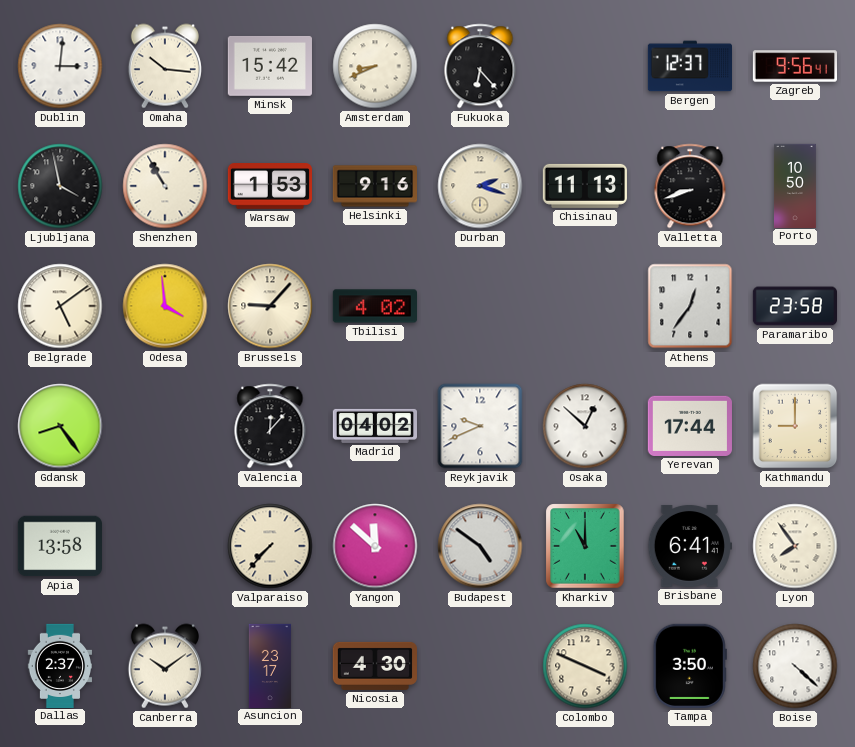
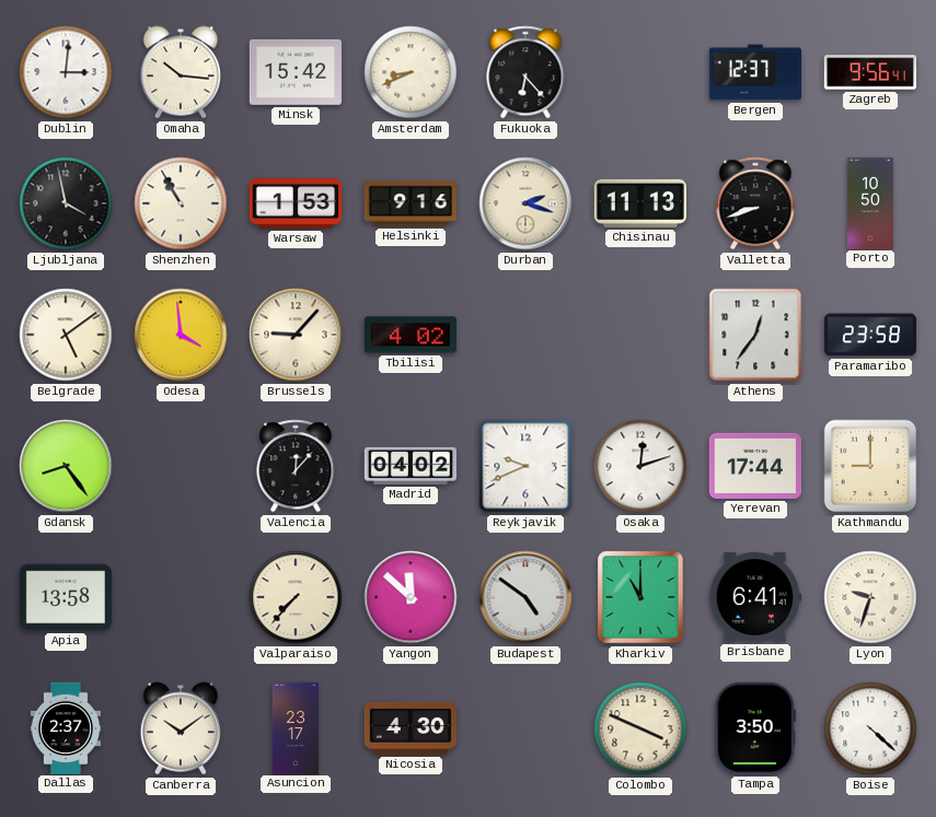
Osaka: 12:52 -> 12:12 (640, 466)
Lyon: 7:54 -> 9:33 (870, 597)
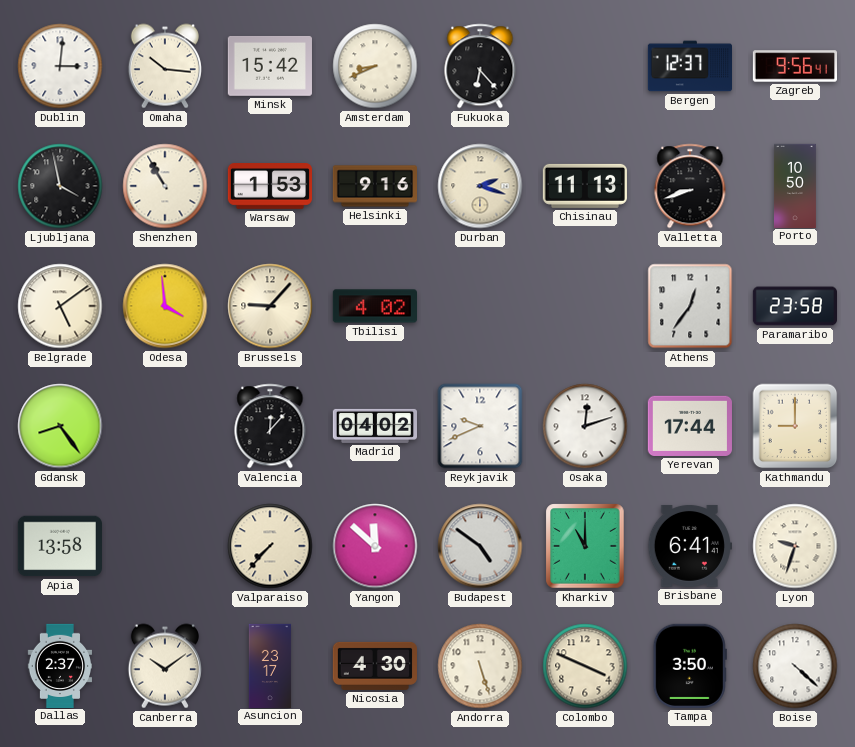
Andorra: none -> 5:27 (480, 666)
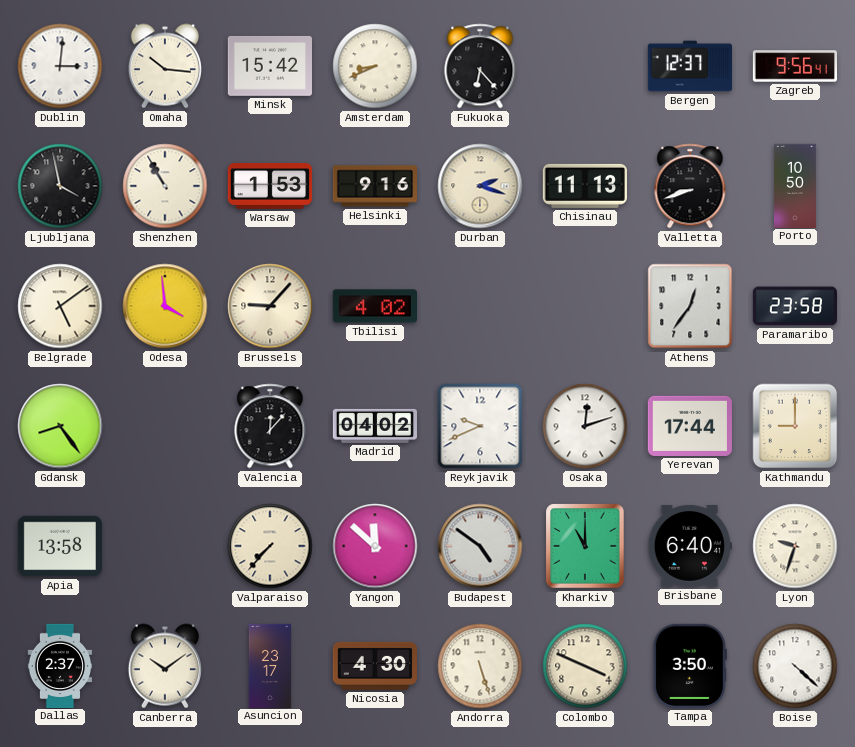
Brisbane: 6:41 -> 6:40 (690, 546)
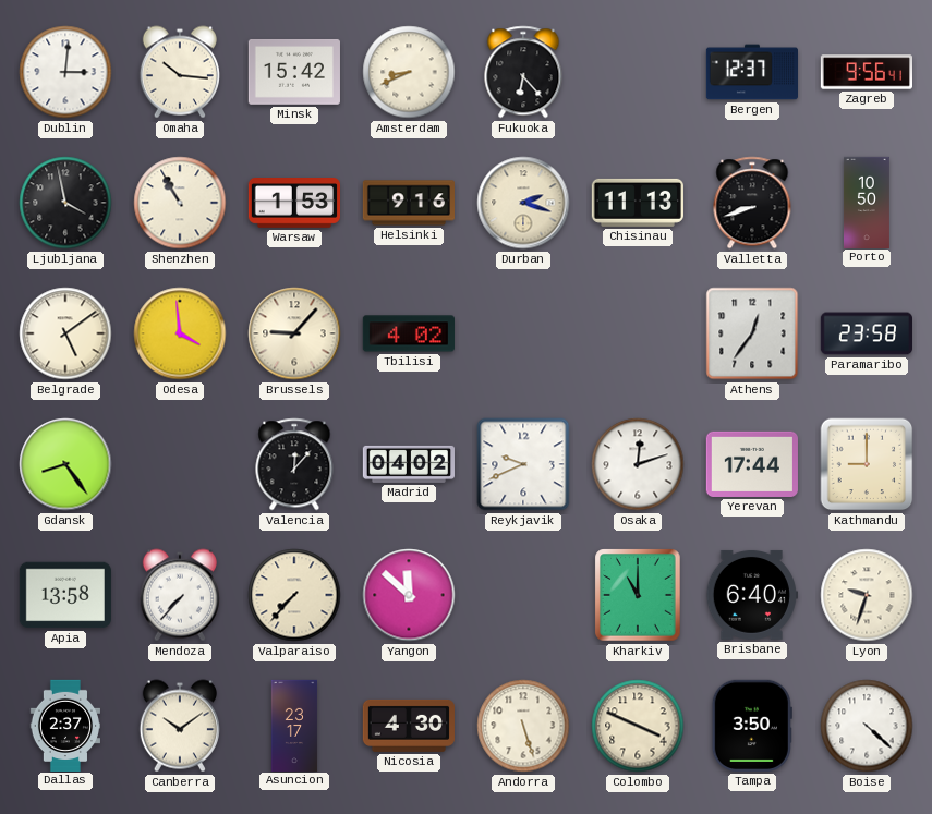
Mendoza: none -> 7:37 (180, 595)
Budapest: 4:51 -> none (480, 546)
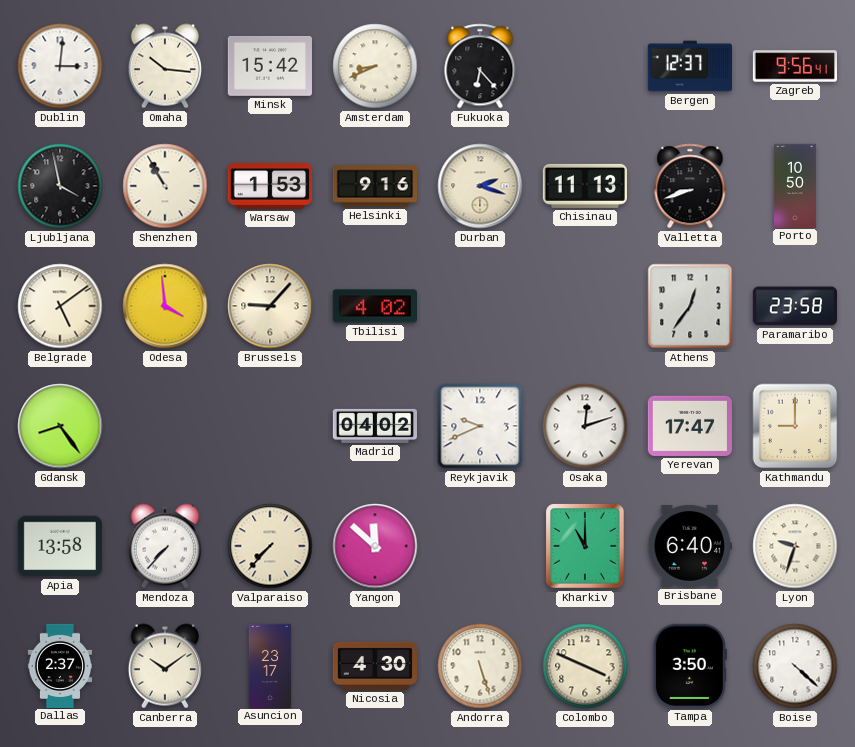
Valencia: 12:07 -> none (294, 464)
Yerevan: 17:44 -> 17:47 (690, 426)
